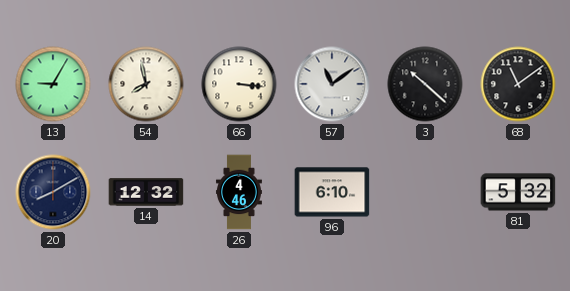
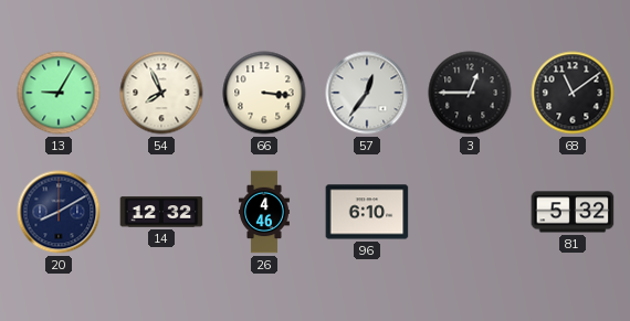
54: 7:58 -> 7:56 (161, 93)
57: 11:09 -> 12:36 (367, 93)
3: 10:22 -> 12:45 (470, 93)
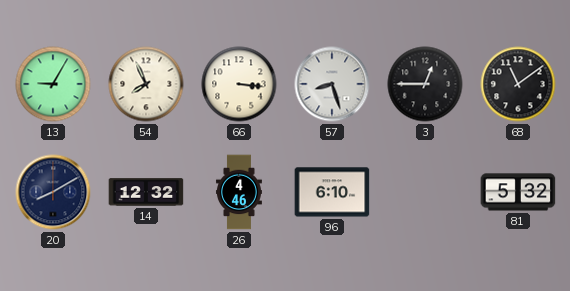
57: 12:36 -> 8:27 (332, 84)
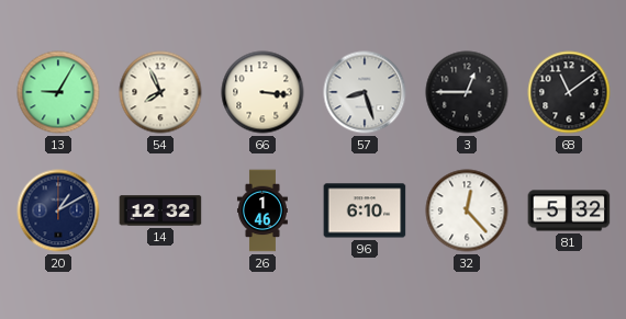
20: 8:10 -> 1:10 (58, 210)
26: 4:46 -> 1:46 (262, 210)
32: none -> 12:23 (467, 210)
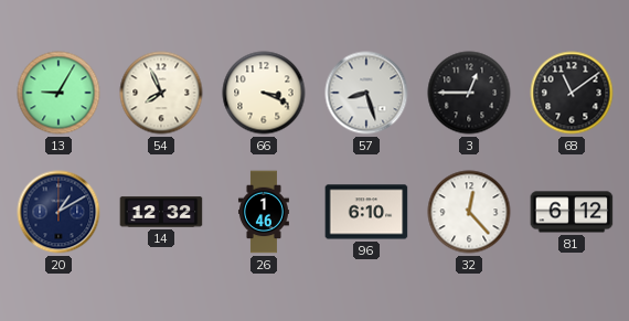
66: 3:16 -> 3:19 (264, 93)
81: 5:32 -> 6:12 (572, 212)
